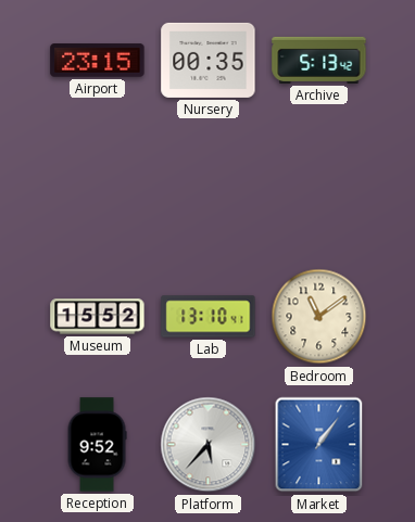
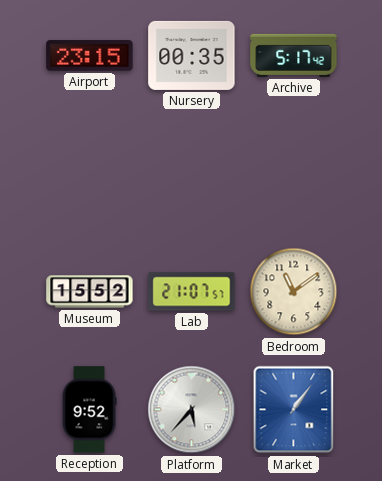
Archive: 5:13 -> 5:17 (294, 55)
Lab: 13:10 -> 21:07 (192, 292)
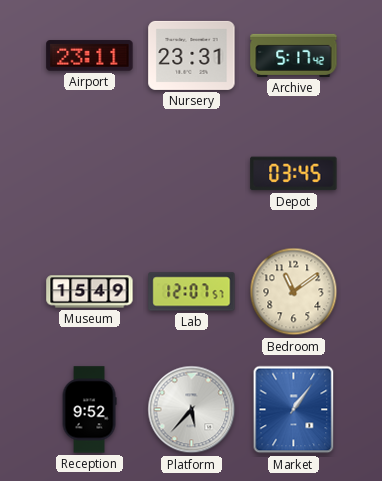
Airport: 23:15 -> 23:11 (90, 56)
Nursery: 00:35 -> 23:31 (192, 55)
Depot: none -> 03:45 (294, 174)
Museum: 15:52 -> 15:49 (90, 292)
Lab: 21:07 -> 12:07 (192, 292)
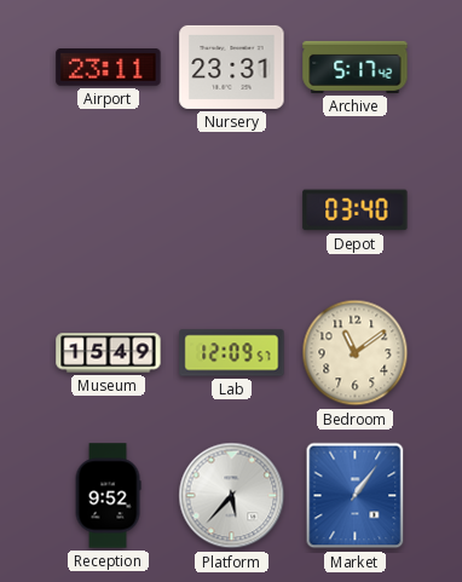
Depot: 03:45 -> 03:40 (356, 211)
Lab: 12:07 -> 12:09 (232, 353)
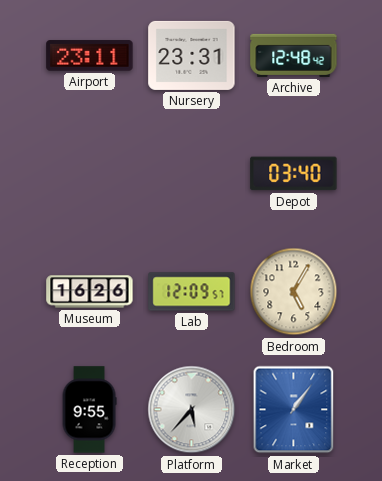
Archive: 5:17 -> 12:48 (294, 55)
Museum: 15:49 -> 16:26 (90, 292)
Bedroom: 11:09 -> 5:05 (294, 292)
Reception: 9:52 -> 9:55 (89, 410)
